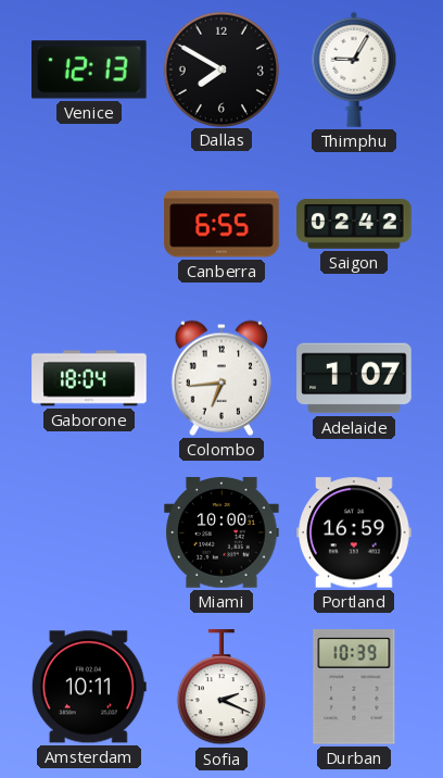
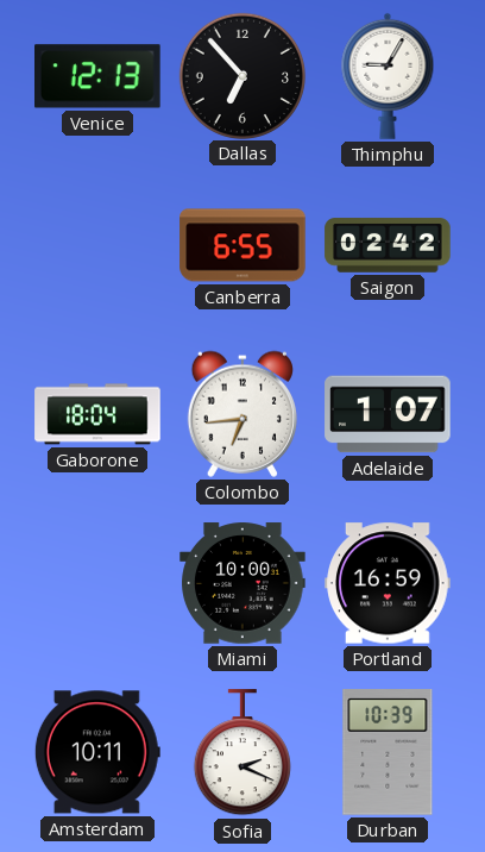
Dallas: 7:50 -> 6:53 (241, 75)
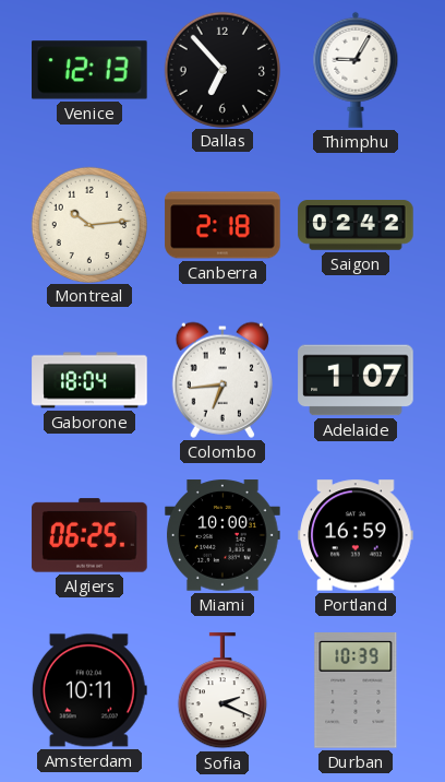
Montreal: none -> 10:14 (88, 224)
Canberra: 6:55 -> 2:18 (222, 225)
Algiers: none -> 06:25 (89, 535)
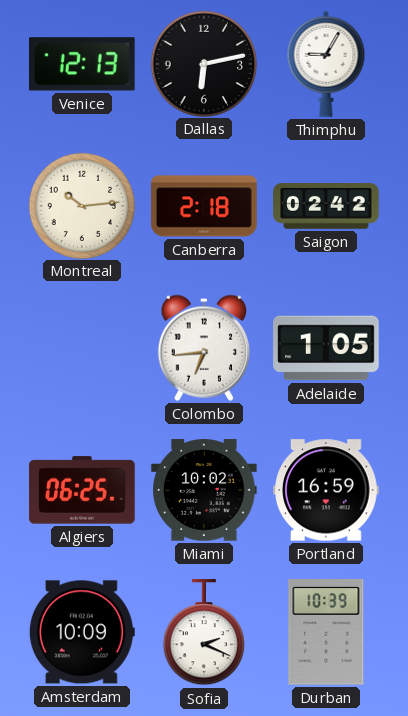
Dallas: 6:53 -> 6:13 (203, 63)
Gaborone: 18:04 -> none (89, 380)
Adelaide: 1:07 -> 1:05 (326, 348)
Miami: 10:00 -> 10:02 (204, 490)
Amsterdam: 10:11 -> 10:09 (82, 632)
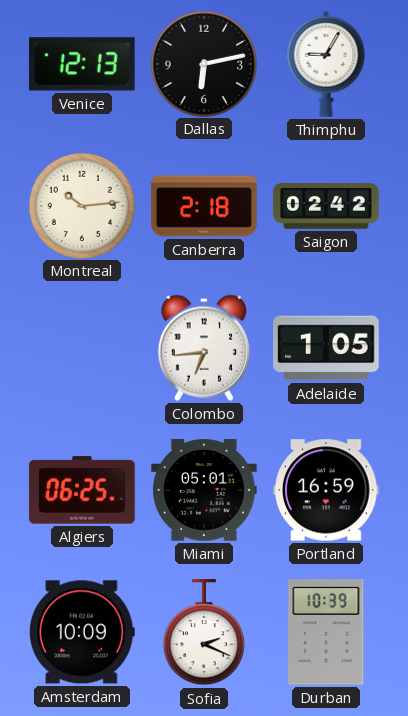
Miami: 10:02 -> 05:01 (204, 490)
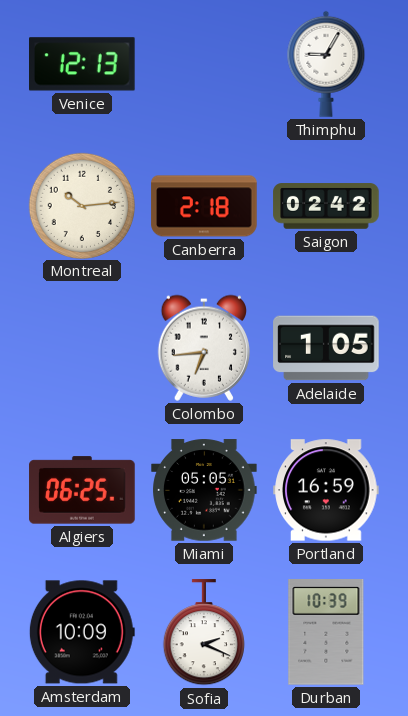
Dallas: 6:13 -> none (203, 63)
Miami: 05:01 -> 05:05 (204, 490)
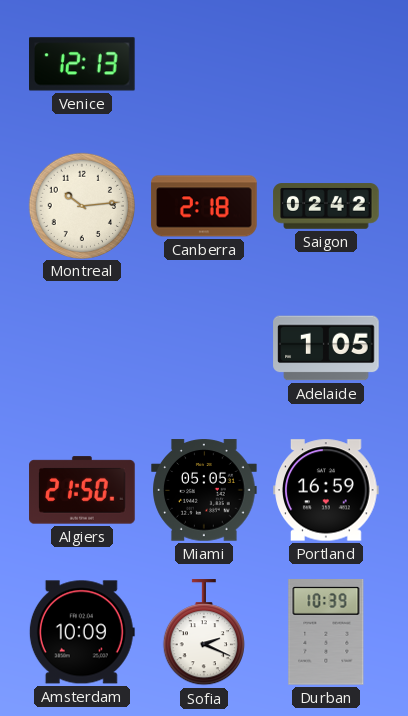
Thimphu: 9:05 -> none (326, 64)
Colombo: 6:44 -> none (203, 348)
Algiers: 06:25 -> 21:50 (82, 490)
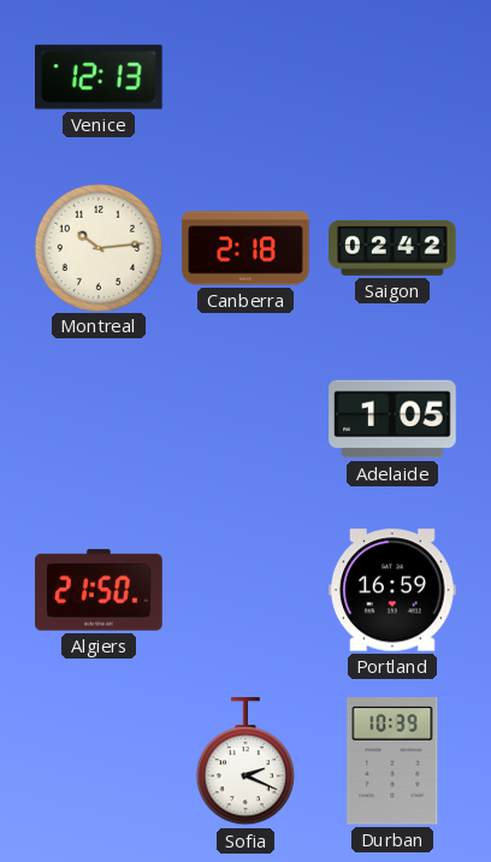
Miami: 05:05 -> none (204, 490)
Amsterdam: 10:09 -> none (82, 632)
